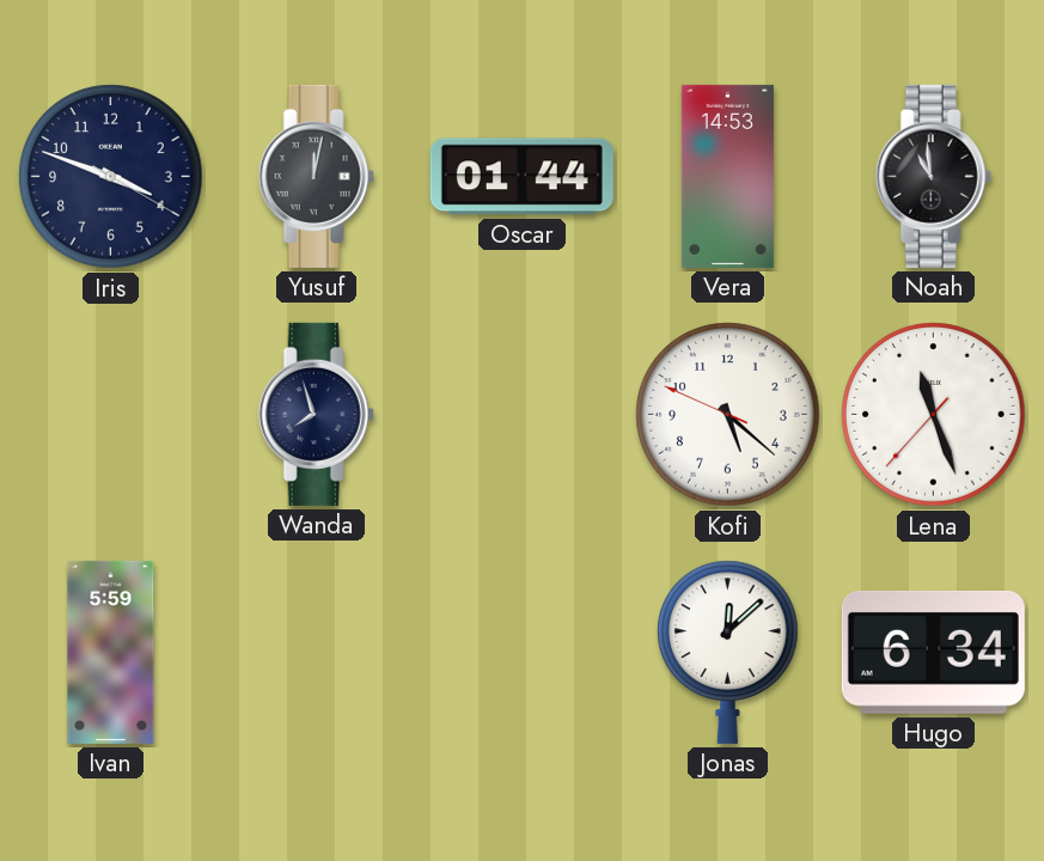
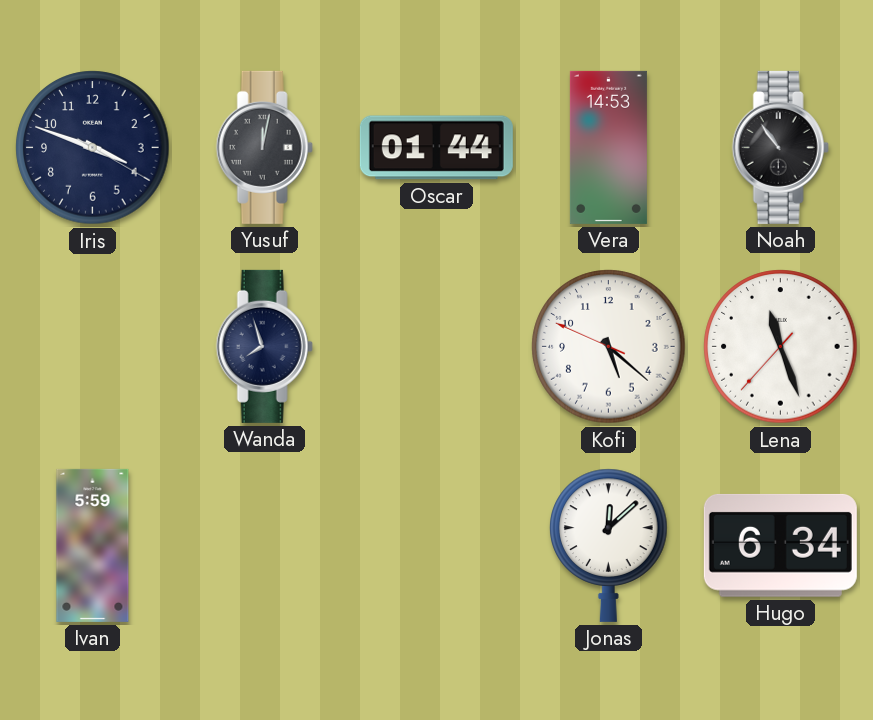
Noah: 10:59 -> 10:54 (780, 147)
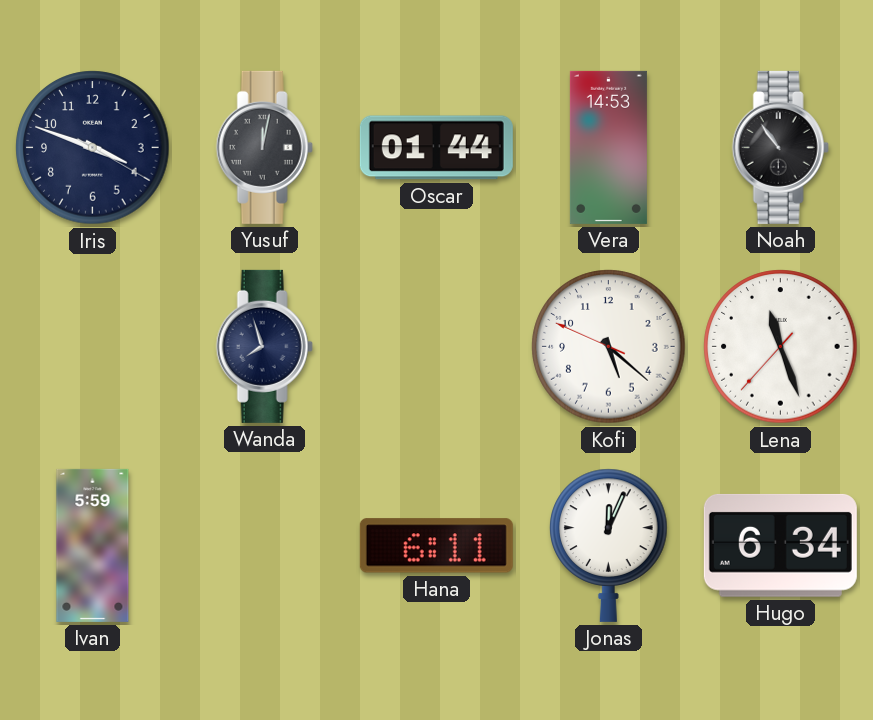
Hana: none -> 6:11 (436, 546)
Jonas: 12:08 -> 12:04 (609, 545)
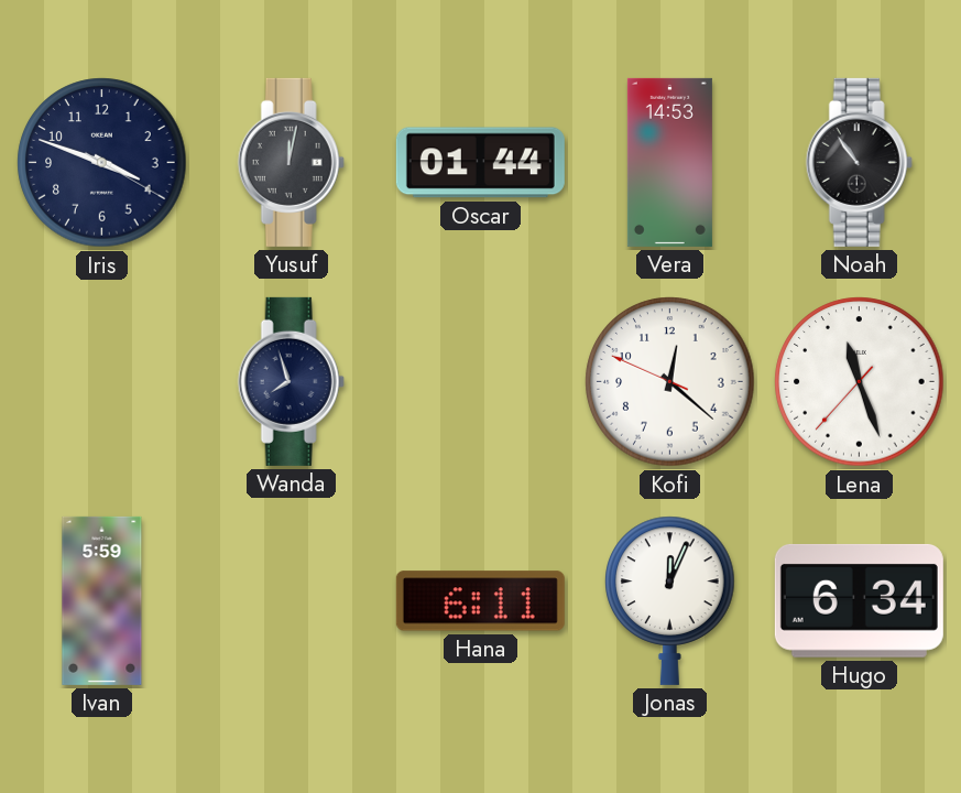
Kofi: 5:21 -> 12:21 (670, 382)
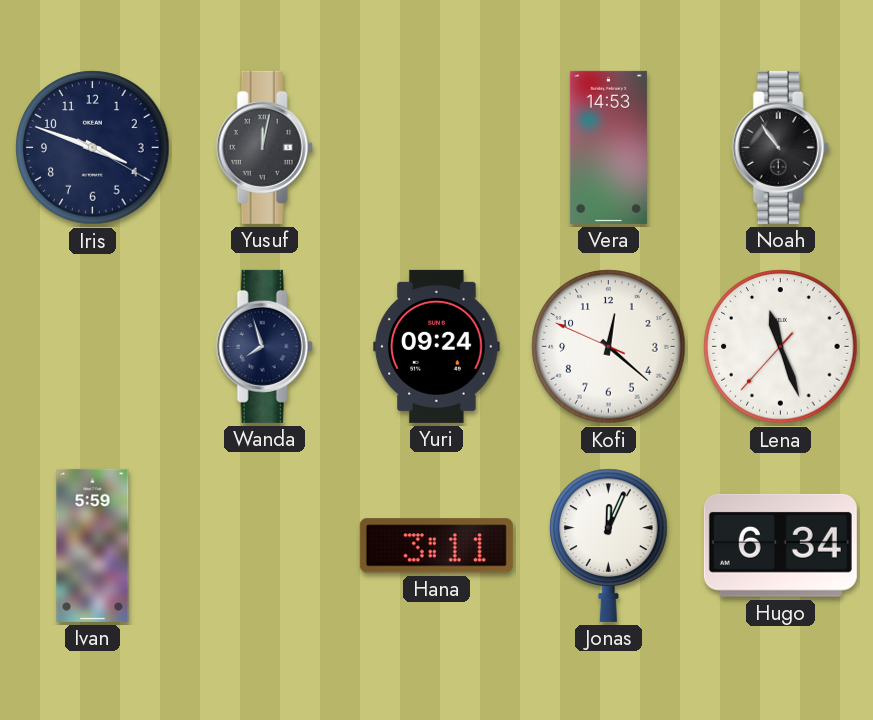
Oscar: 01:44 -> none (480, 163)
Yuri: none -> 09:24 (437, 346)
Hana: 6:11 -> 3:11 (436, 546)
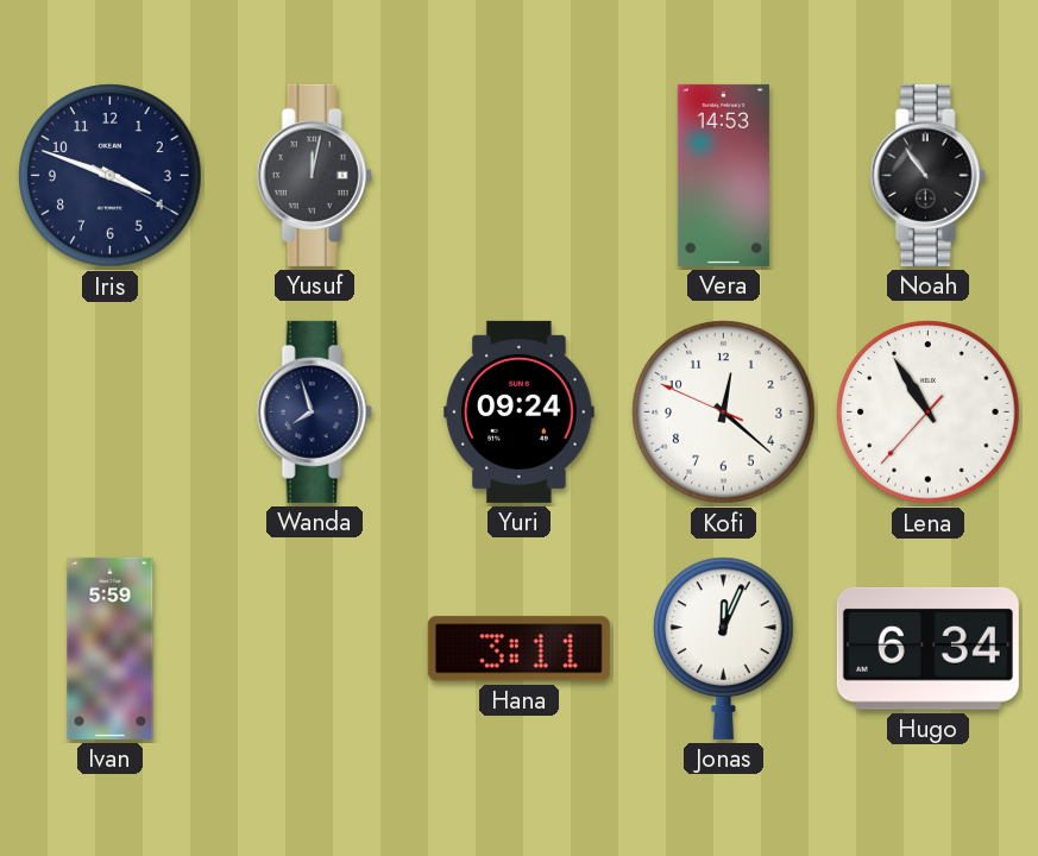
Lena: 11:26 -> 10:54 (929, 413)
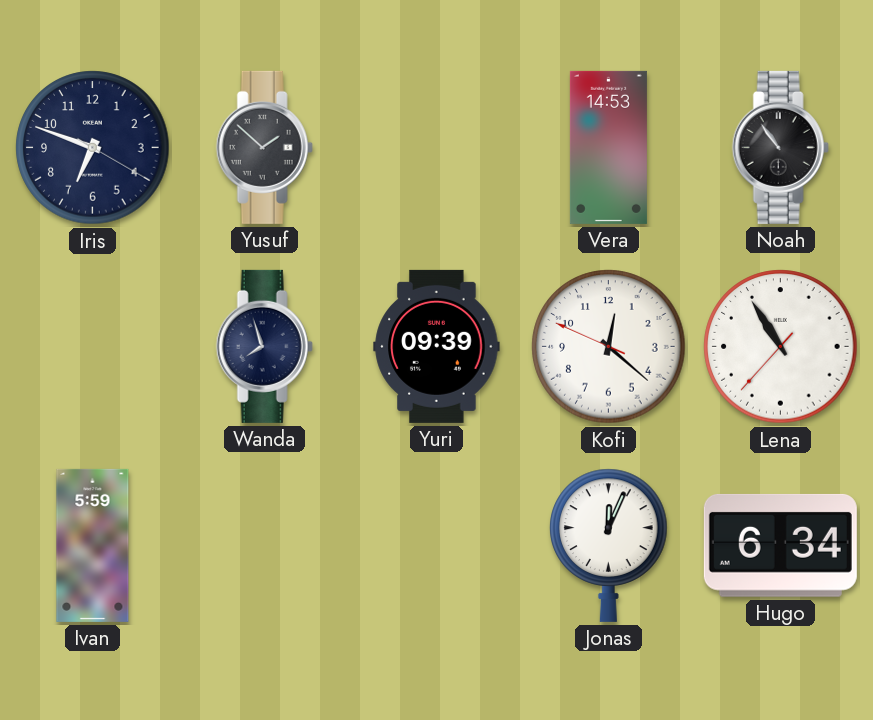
Iris: 3:48 -> 6:48 (93, 148)
Yusuf: 12:02 -> 1:52 (264, 147)
Yuri: 09:24 -> 09:39 (437, 346)
Hana: 3:11 -> none (518, 649)
